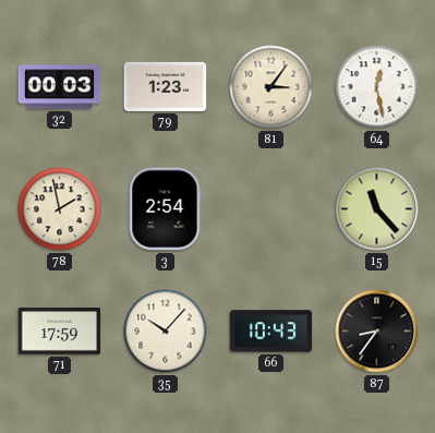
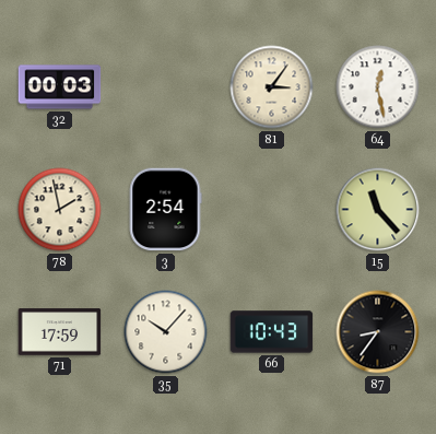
79: 1:23 -> none (166, 86)
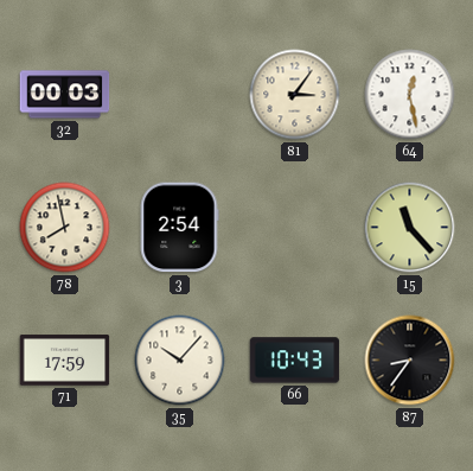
78: 1:58 -> 7:58 (65, 228)
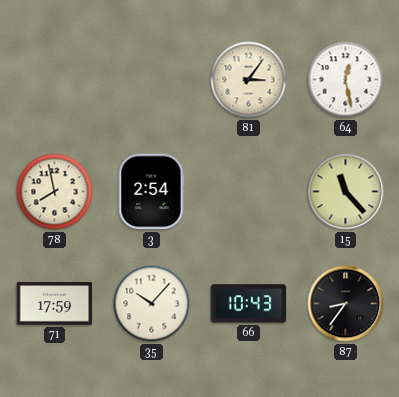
32: 00:03 -> none (65, 95)
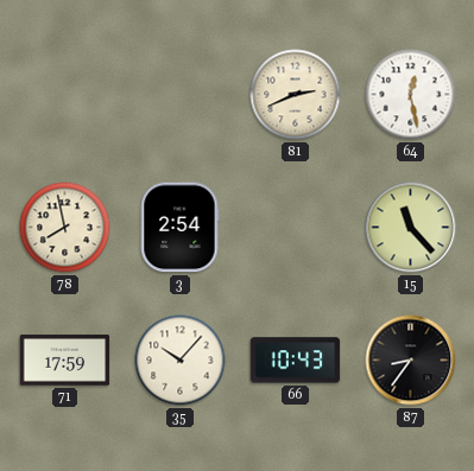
81: 3:06 -> 2:41 (296, 95)
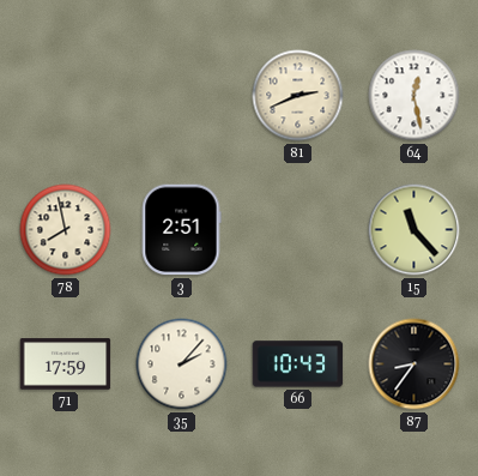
3: 2:54 -> 2:51 (181, 230)
35: 10:07 -> 2:07 (182, 364)
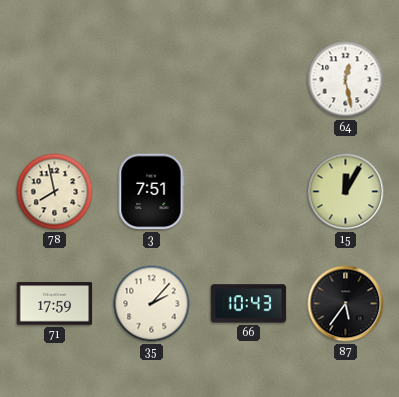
81: 2:41 -> none (298, 96)
3: 2:51 -> 7:51 (151, 192)
15: 11:23 -> 12:05 (346, 192)
87: 8:36 -> 5:36 (346, 304)
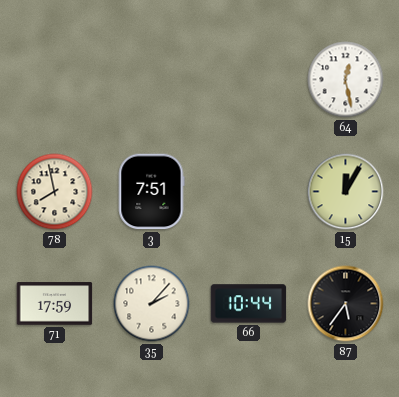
66: 10:43 -> 10:44 (249, 304)
